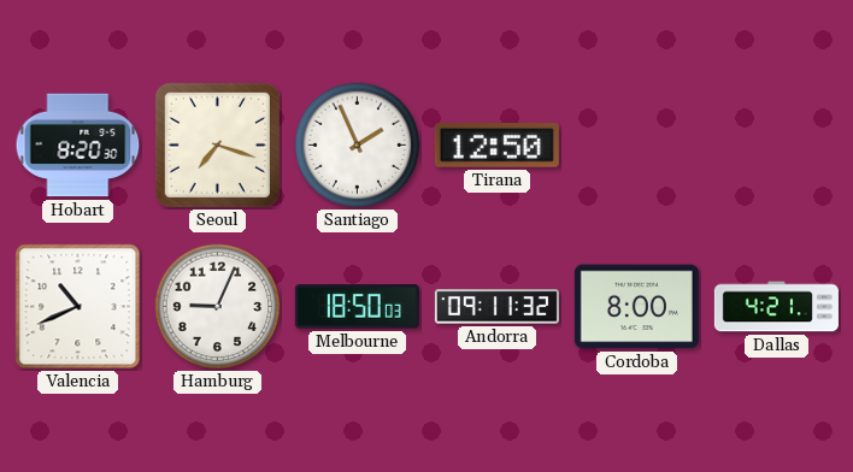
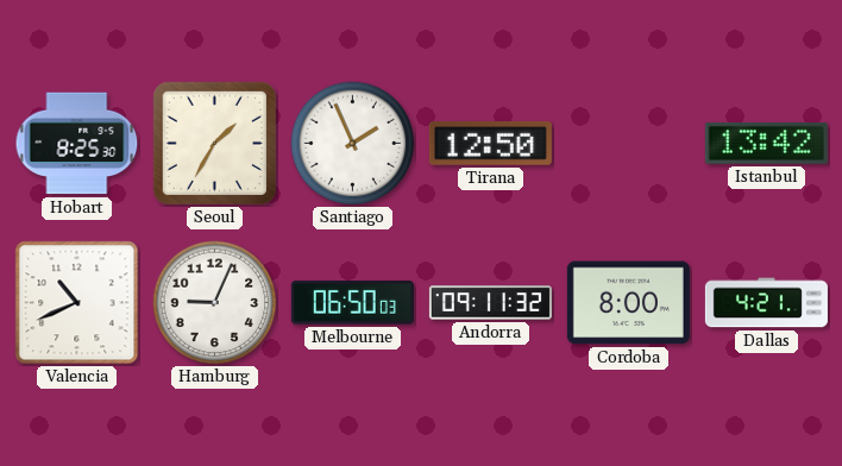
Hobart: 8:20 -> 8:25 (77, 144)
Seoul: 7:18 -> 1:35 (214, 143)
Istanbul: none -> 13:42 (766, 143)
Melbourne: 18:50 -> 06:50 (352, 303)
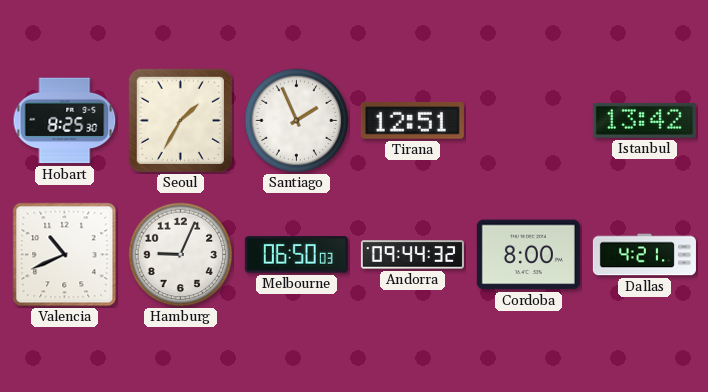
Tirana: 12:50 -> 12:51 (412, 121)
Andorra: 09:11 -> 09:44 (412, 255)
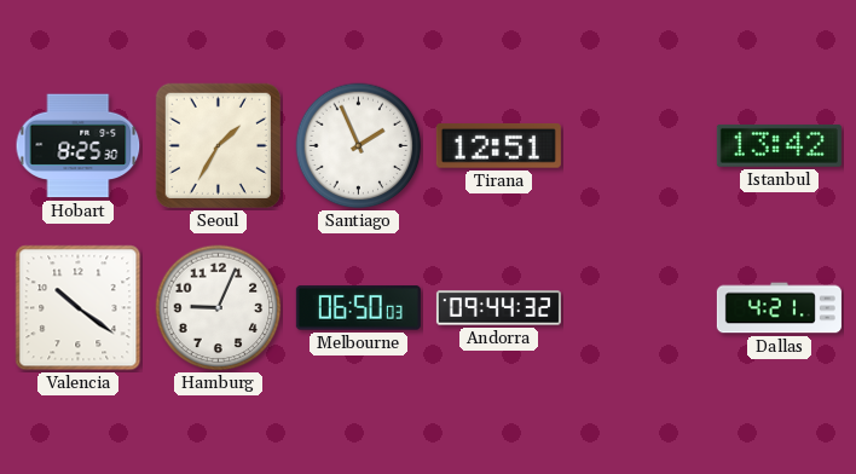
Valencia: 10:41 -> 10:21 (79, 308)
Cordoba: 8:00 -> none (528, 255)
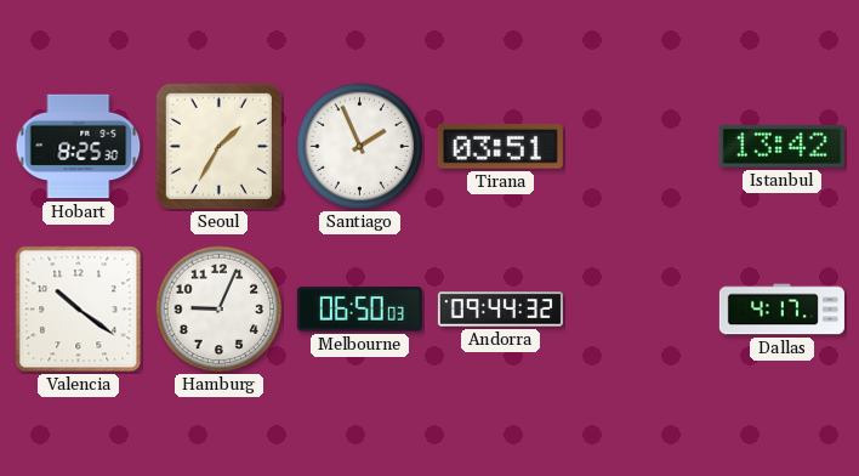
Tirana: 12:51 -> 03:51 (500, 147)
Dallas: 4:21 -> 4:17 (781, 310)
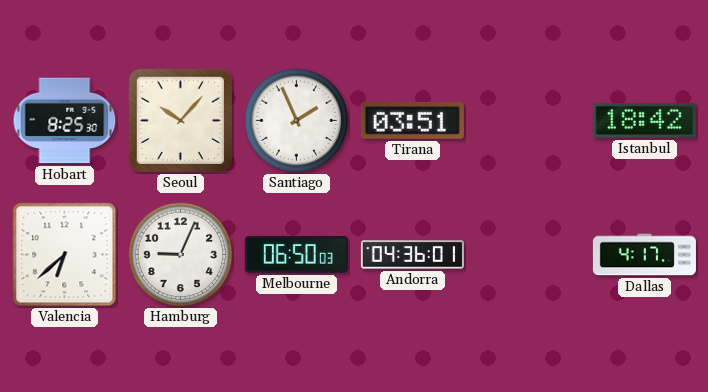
Seoul: 1:35 -> 10:07 (180, 120)
Istanbul: 13:42 -> 18:42 (644, 120)
Valencia: 10:21 -> 6:38 (65, 255)
Andorra: 09:44 -> 04:36 (412, 255)
